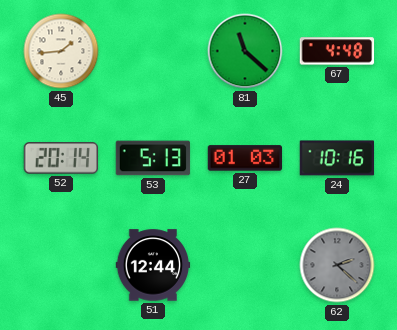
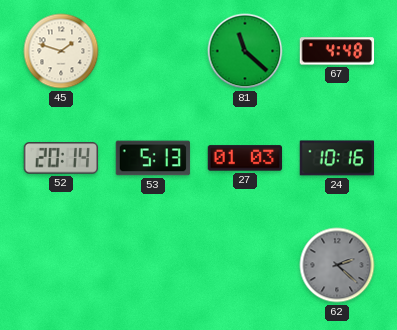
45: 1:44 -> 1:48 (61, 51)
51: 12:44 -> none (153, 265)
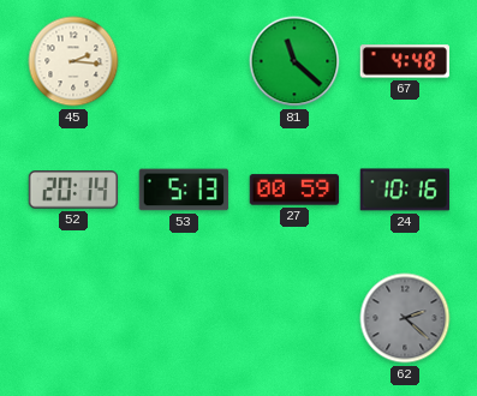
45: 1:48 -> 2:16 (73, 61)
27: 01:03 -> 00:59 (294, 190)
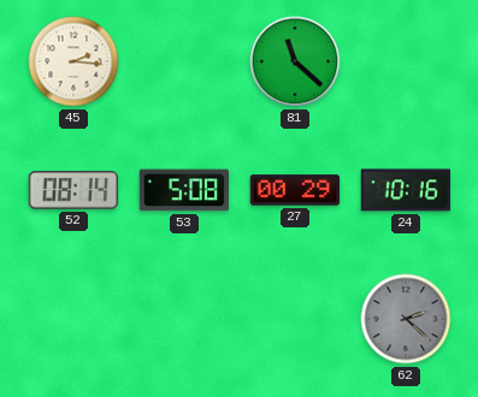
67: 4:48 -> none (405, 61)
52: 20:14 -> 08:14 (73, 190)
53: 5:13 -> 5:08 (184, 190)
27: 00:59 -> 00:29 (295, 190)
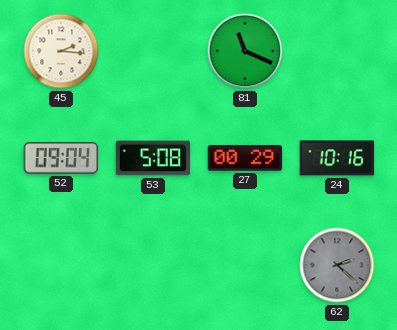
81: 11:22 -> 11:19 (245, 51)
52: 08:14 -> 09:04 (61, 158)
